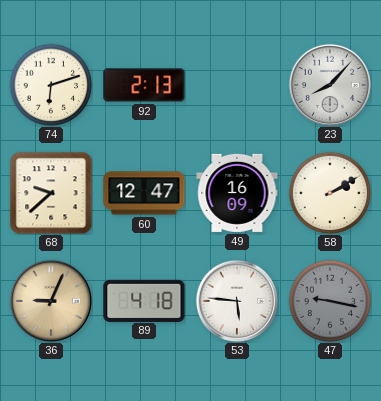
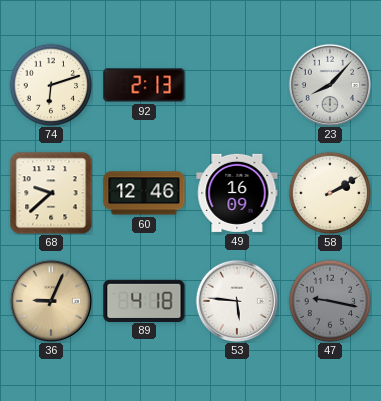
60: 12:47 -> 12:46 (144, 193)
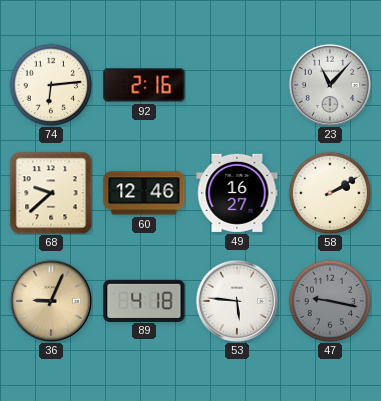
74: 6:12 -> 6:14 (51, 85)
92: 2:13 -> 2:16 (144, 85)
23: 8:07 -> 11:07 (329, 84)
49: 16:09 -> 16:27 (237, 193)
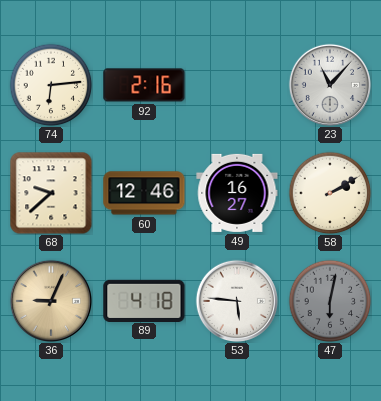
47: 9:17 -> 6:02 (330, 301)
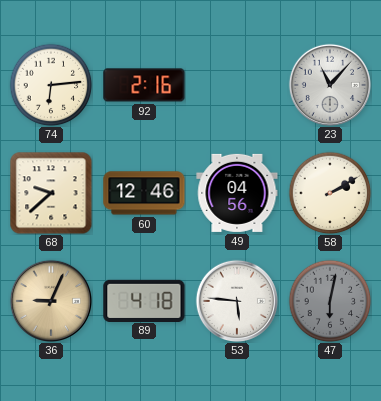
49: 16:27 -> 04:56 (237, 193)
